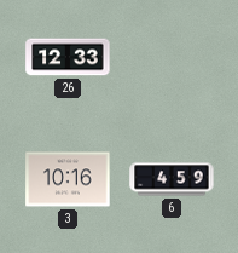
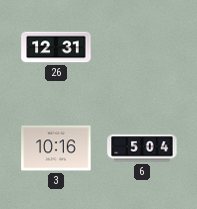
26: 12:33 -> 12:31 (56, 47)
6: 4:59 -> 5:04 (142, 148)
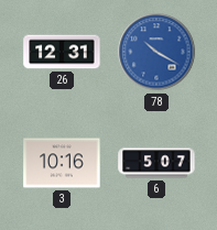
78: none -> 10:20 (156, 52)
6: 5:04 -> 5:07 (156, 163)
